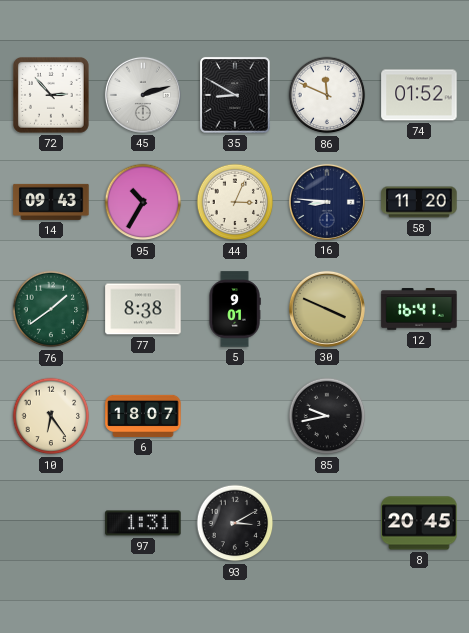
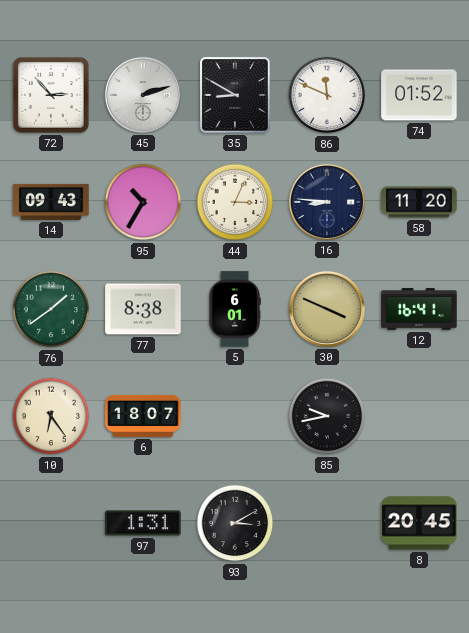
5: 9:01 -> 6:01 (235, 309)
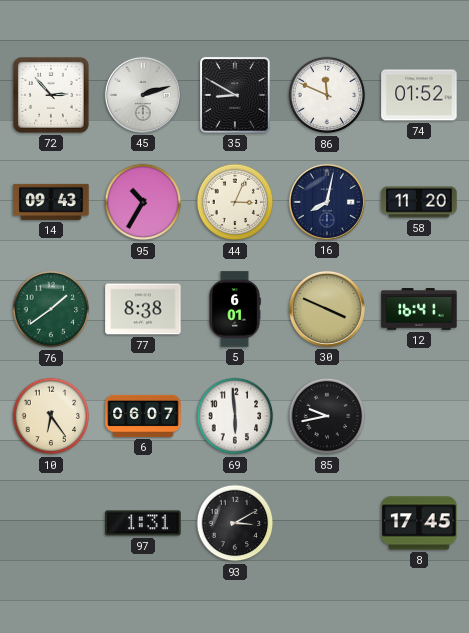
16: 8:46 -> 8:02 (327, 202)
6: 18:07 -> 06:07 (143, 416)
69: none -> 5:59 (235, 416)
8: 20:45 -> 17:45 (419, 523)
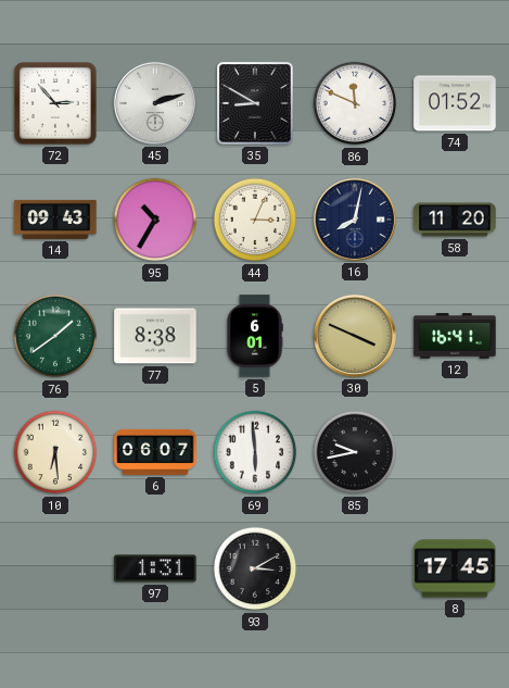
10: 6:24 -> 6:29 (55, 452)
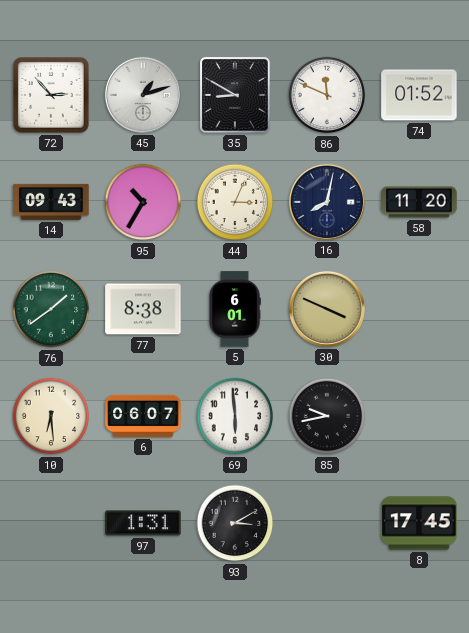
45: 2:12 -> 1:12 (143, 95)
12: 16:41 -> none (455, 336)
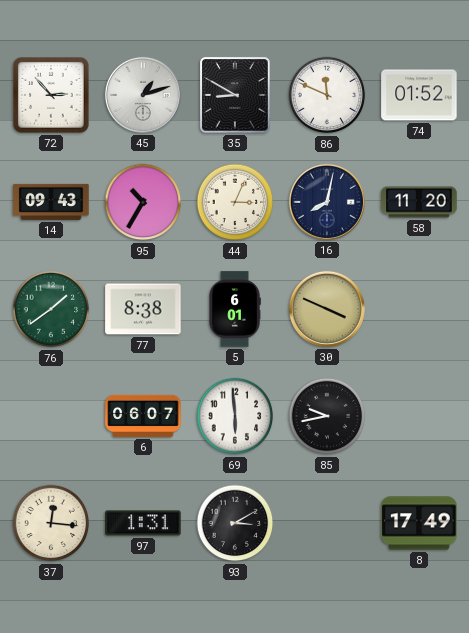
10: 6:29 -> none (51, 416)
37: none -> 12:16 (51, 523)
8: 17:45 -> 17:49 (419, 523)
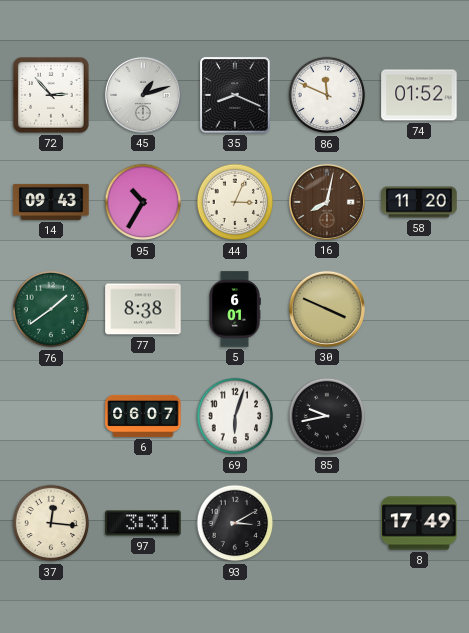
35: 8:50 -> 8:19 (235, 95)
16 dial: navy -> brown (327, 202)
69: 5:59 -> 6:03 (235, 416)
97: 1:31 -> 3:31 (143, 523)
